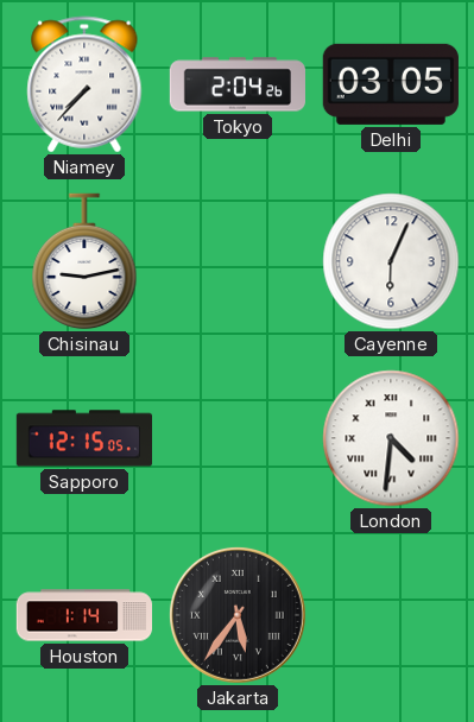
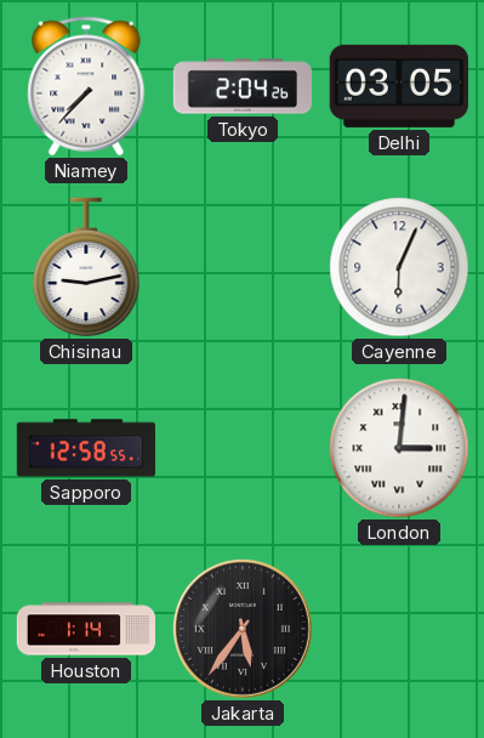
Sapporo: 12:15 -> 12:58 (85, 448)
London: 4:31 -> 3:01 (399, 448)
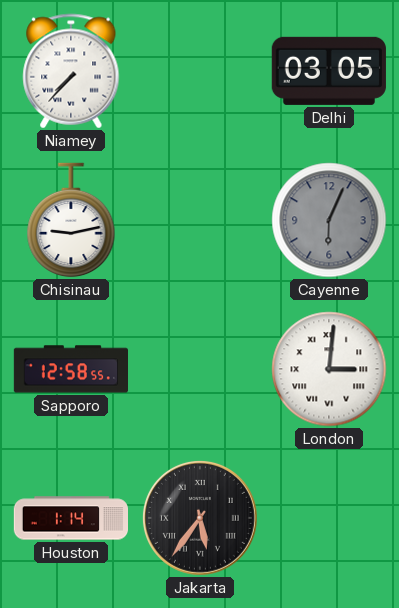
Tokyo: 2:04 -> none (241, 86)
Cayenne dial: white -> grey (329, 220)
